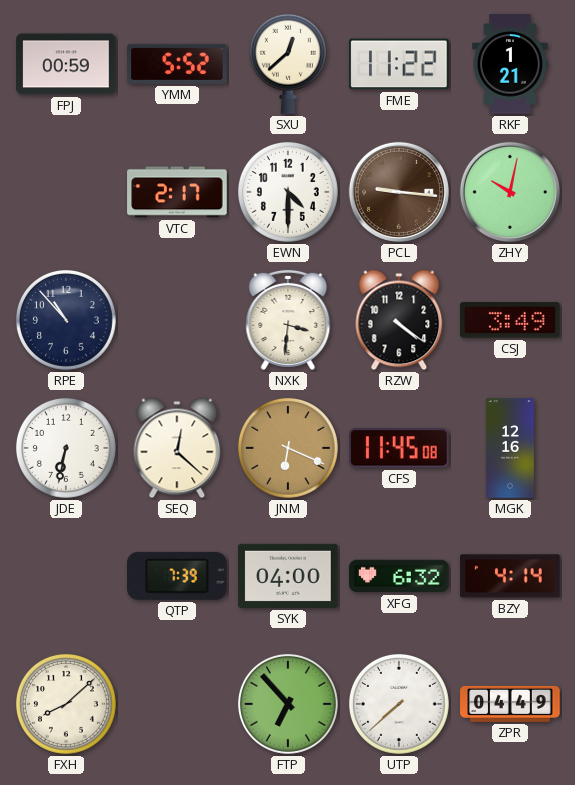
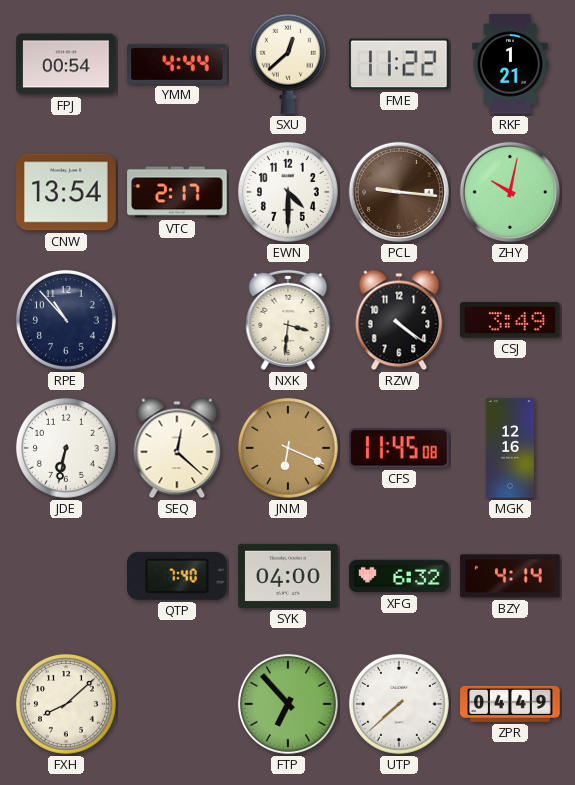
FPJ: 00:59 -> 00:54 (66, 64)
YMM: 5:52 -> 4:44 (177, 64)
CNW: none -> 13:54 (66, 192)
QTP: 7:39 -> 7:40 (178, 576)
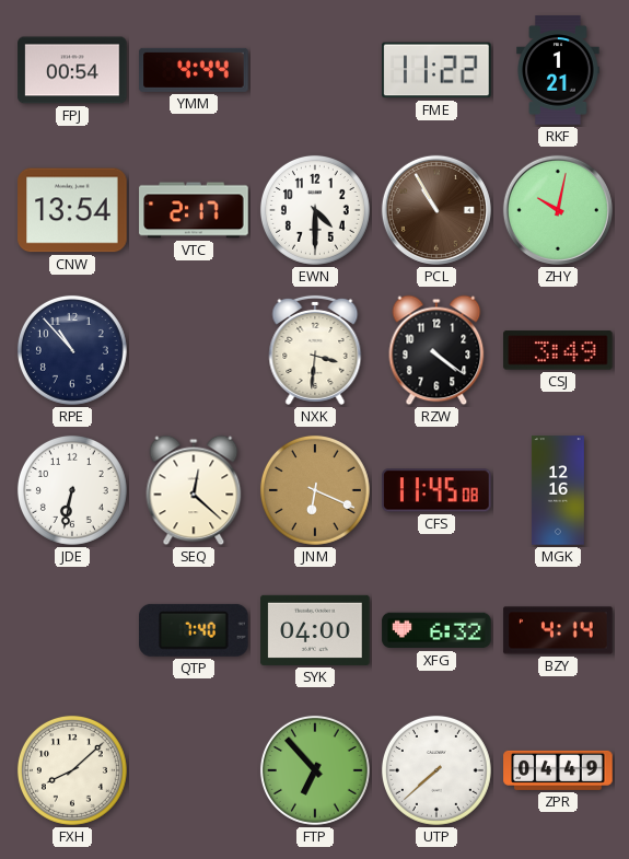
SXU: 12:38 -> none (288, 64)
PCL: 9:16 -> 10:55 (436, 210)
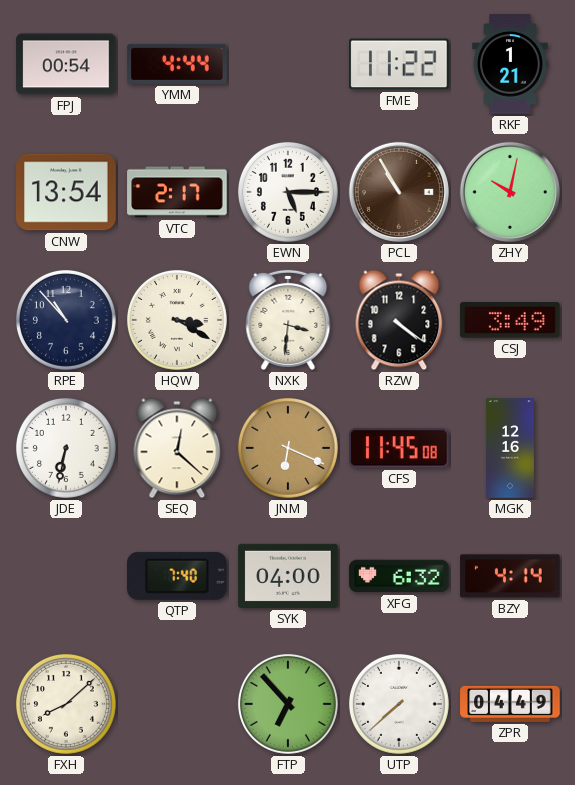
EWN: 4:30 -> 5:15 (288, 192)
HQW: none -> 3:20 (177, 320)
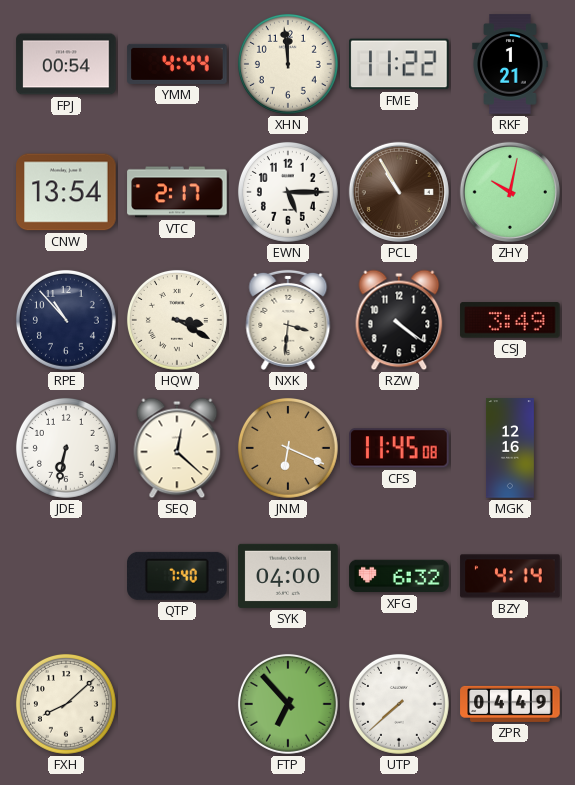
XHN: none -> 11:59 (288, 64)
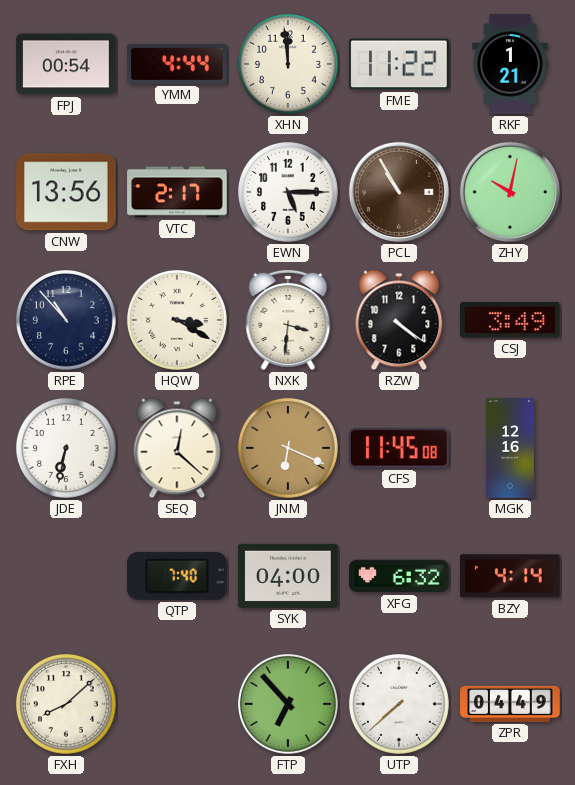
CNW: 13:54 -> 13:56 (66, 192)
